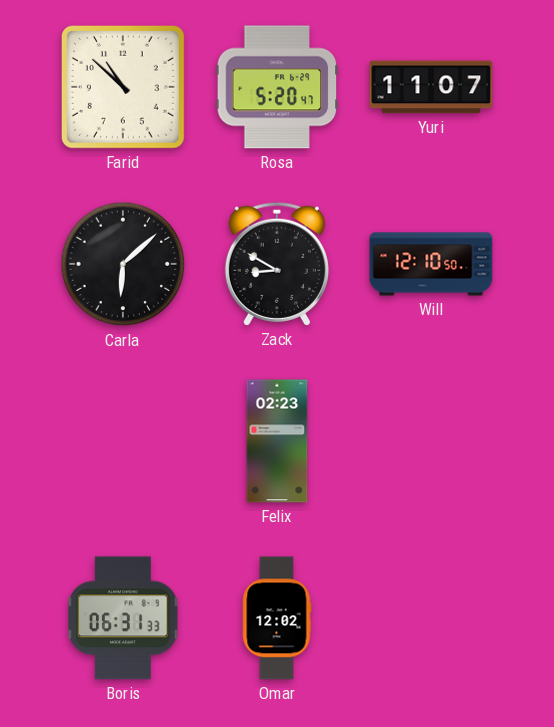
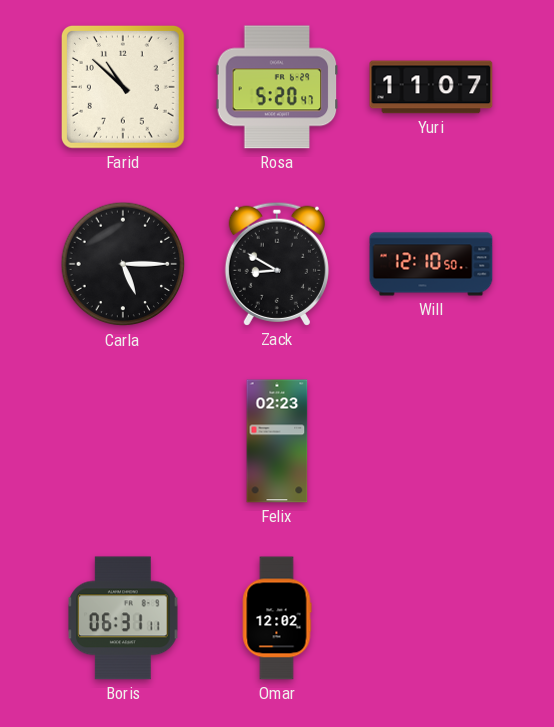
Carla: 6:08 -> 5:15 (123, 264)
Boris: 06:31:33 -> 06:31:11 (124, 618)
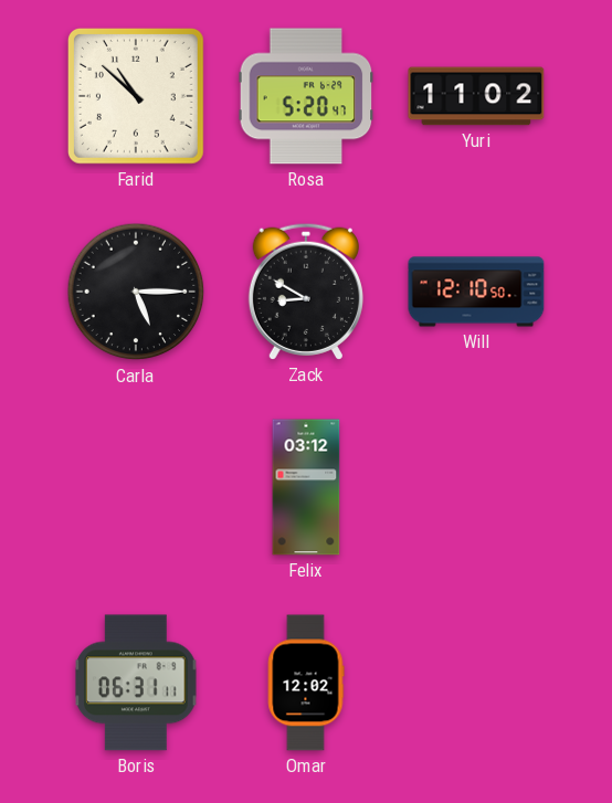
Yuri: 11:07 -> 11:02 (476, 96)
Felix: 02:23 -> 03:12 (306, 487)
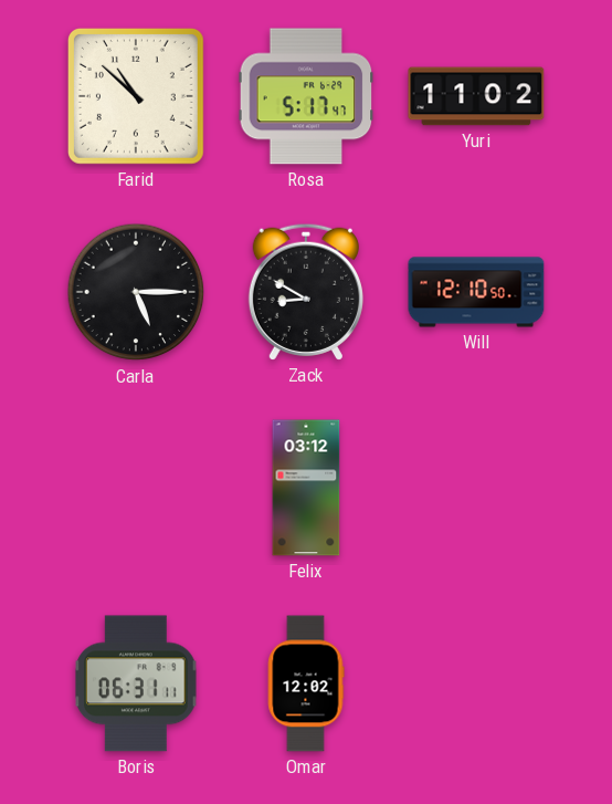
Rosa: 5:20 -> 5:17 (306, 96)
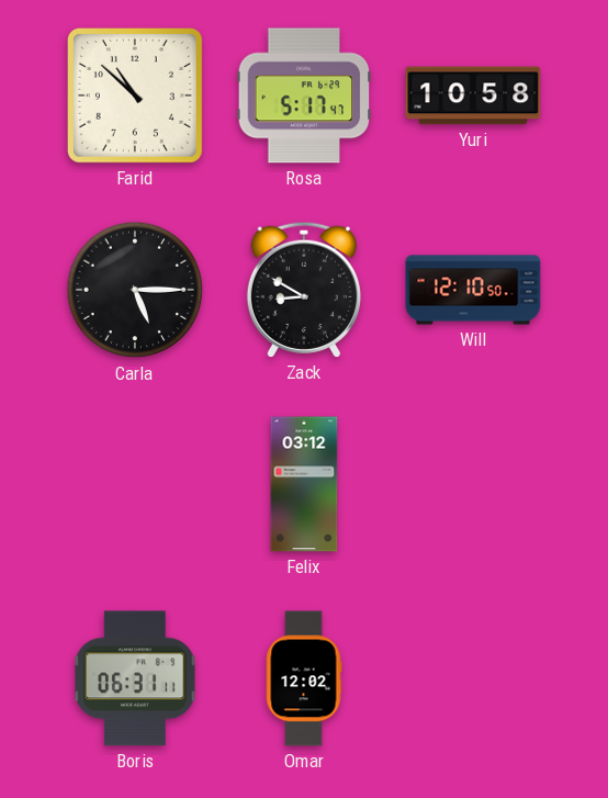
Yuri: 11:02 -> 10:58 (473, 95)
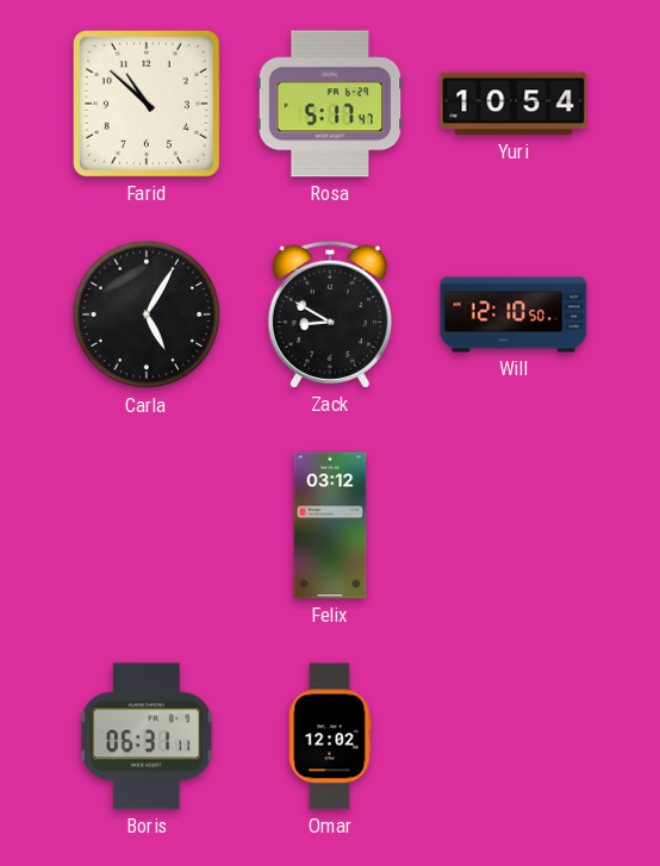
Yuri: 10:58 -> 10:54 (513, 104)
Carla: 5:15 -> 5:05 (147, 314)
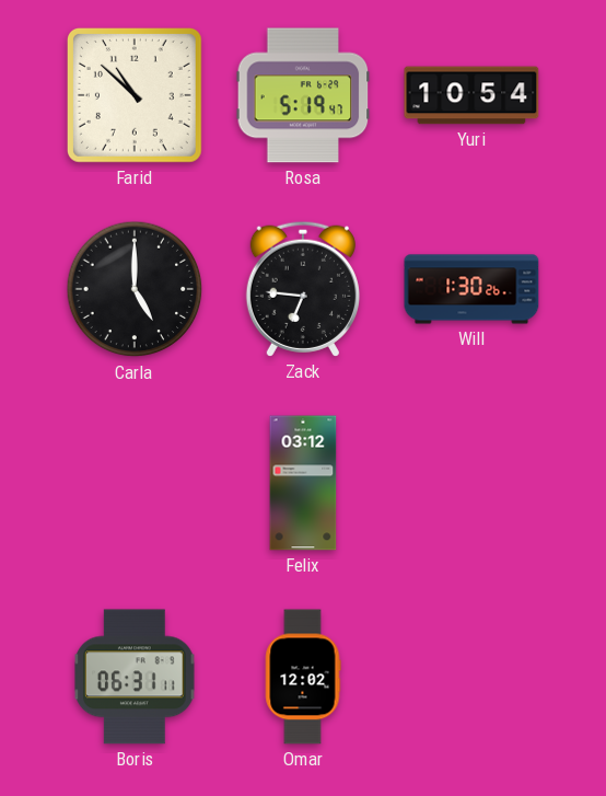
Rosa: 5:17 -> 5:19 (303, 95)
Carla: 5:05 -> 5:00 (135, 289)
Zack: 8:50 -> 6:46 (303, 289)
Will: 12:10 -> 1:30 (471, 289)
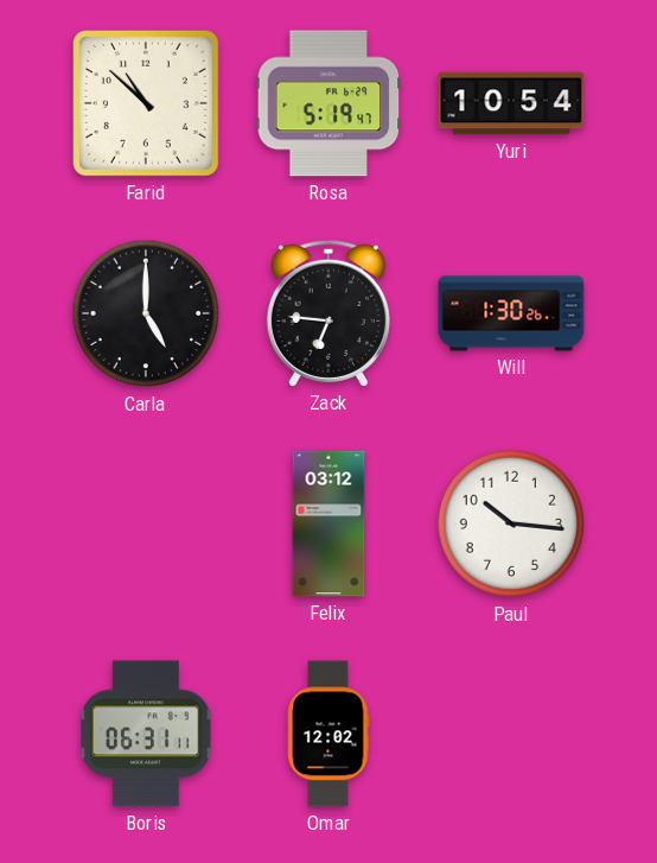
Paul: none -> 10:16 (511, 523)
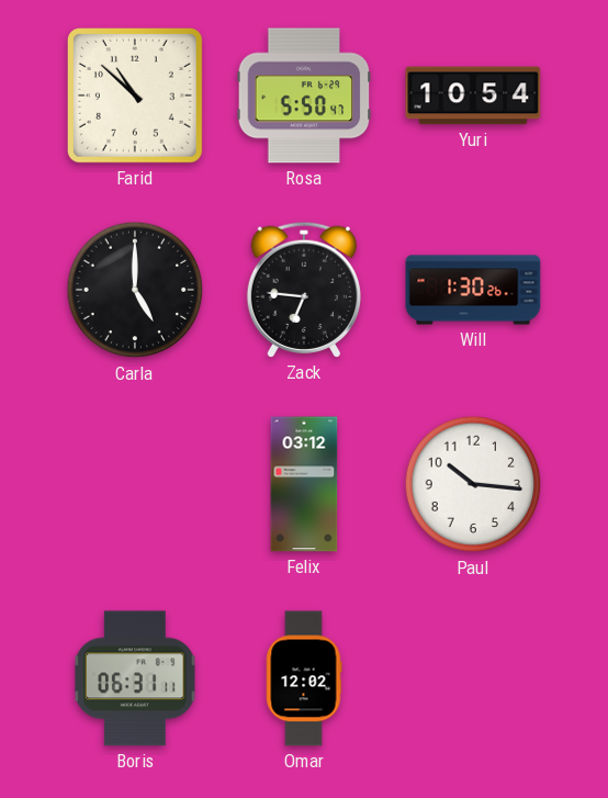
Rosa: 5:19 -> 5:50 (304, 95)
